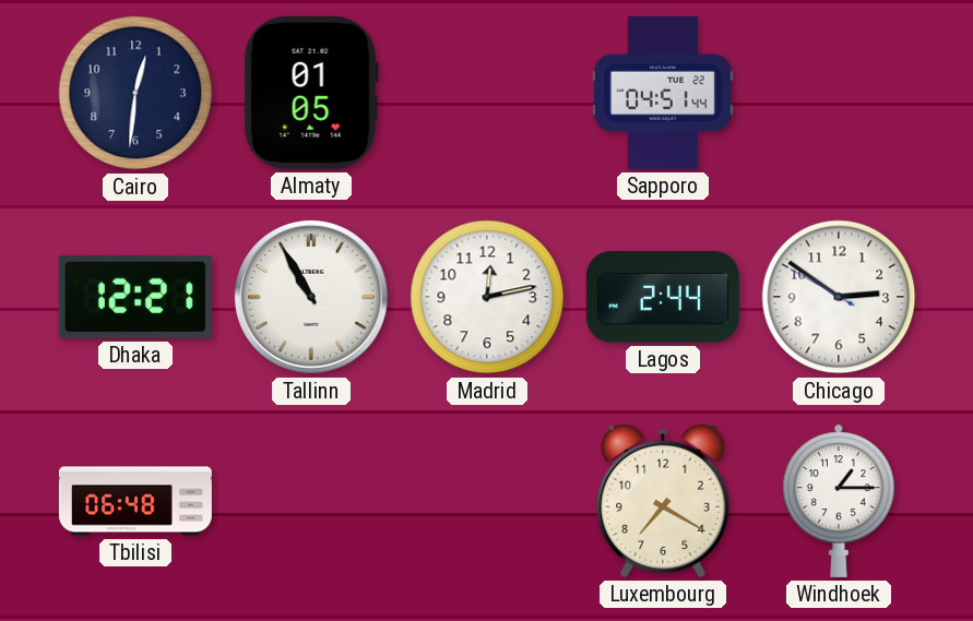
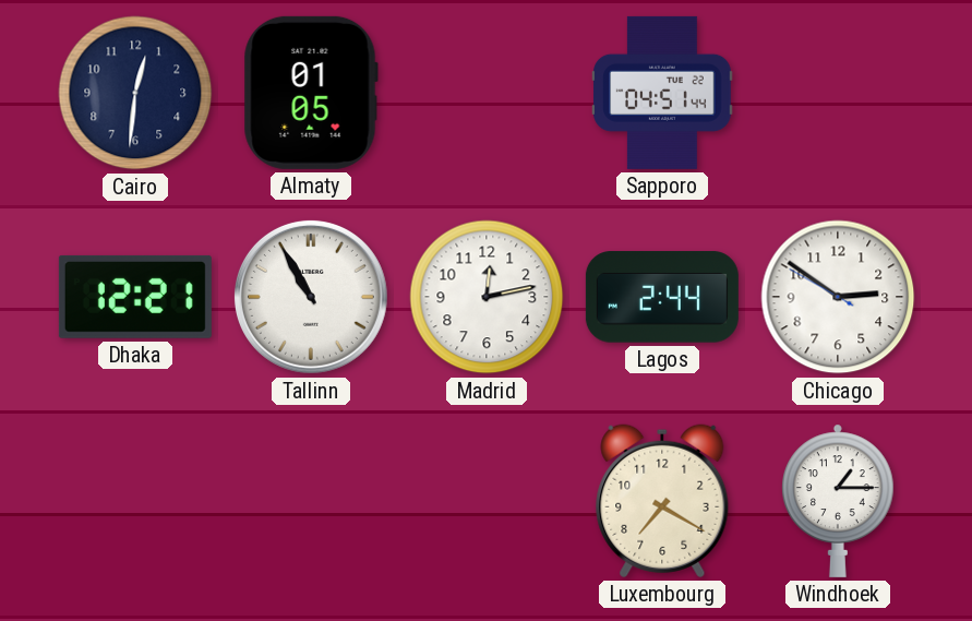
Tbilisi: 06:48 -> none (135, 501)
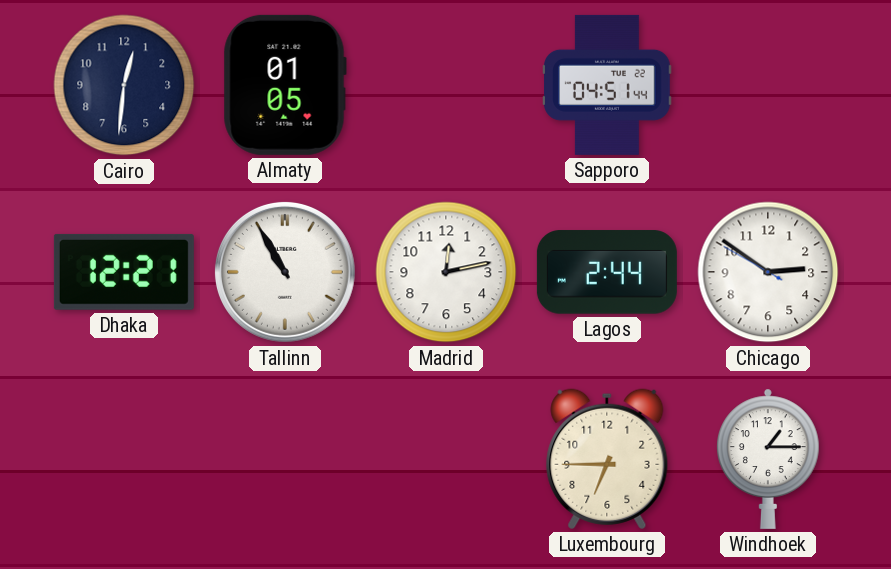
Luxembourg: 7:20 -> 6:45 (607, 459)
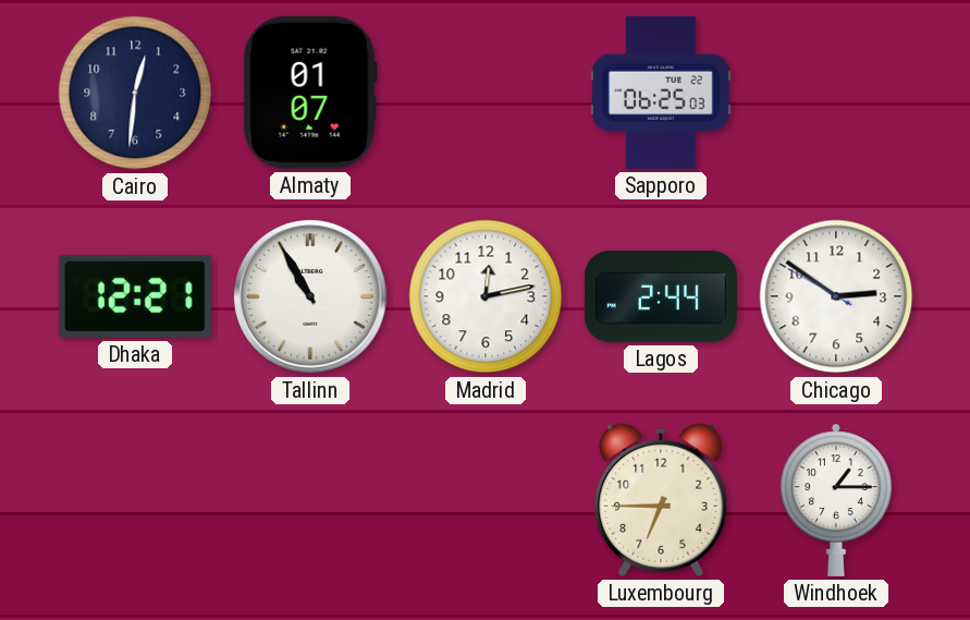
Almaty: 01:05 -> 01:07 (310, 93)
Sapporo: 04:51 -> 06:25 (661, 93)
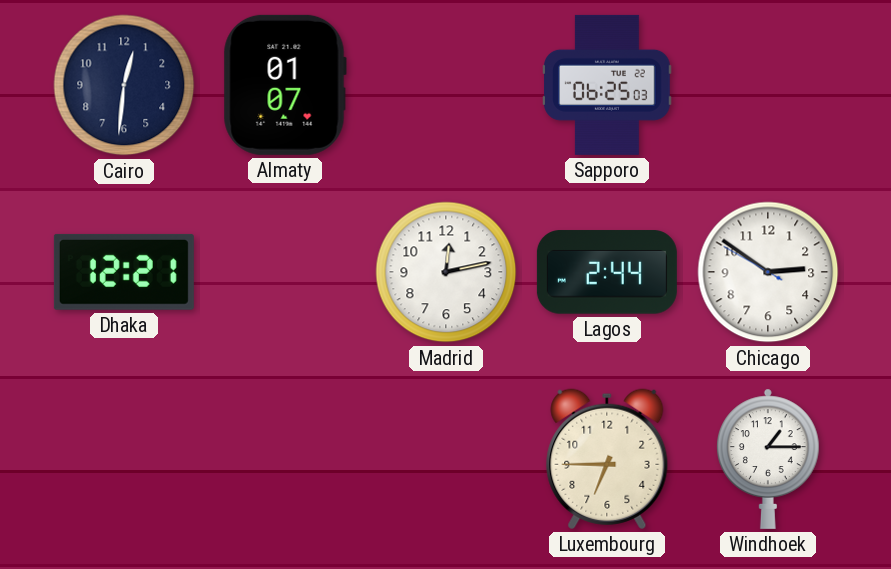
Tallinn: 10:55 -> none (310, 296)
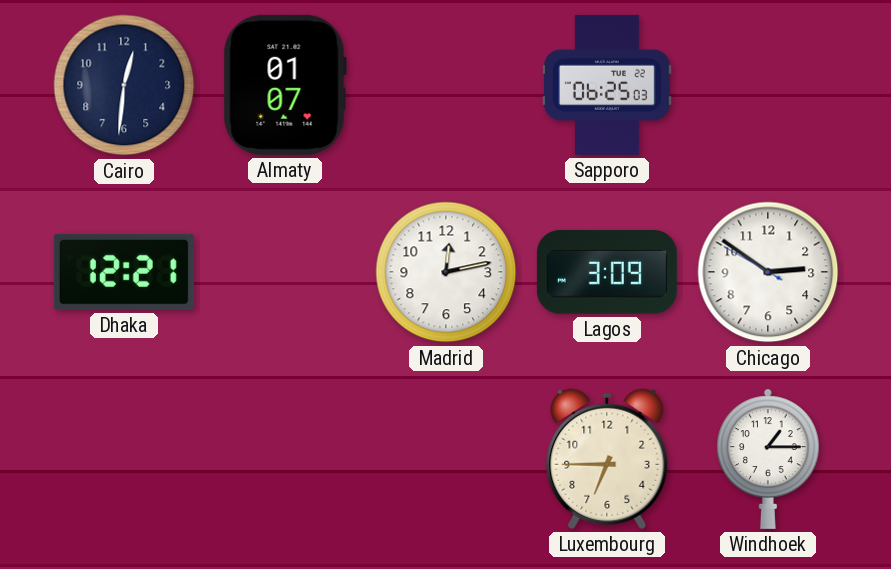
Lagos: 2:44 -> 3:09 (607, 272)
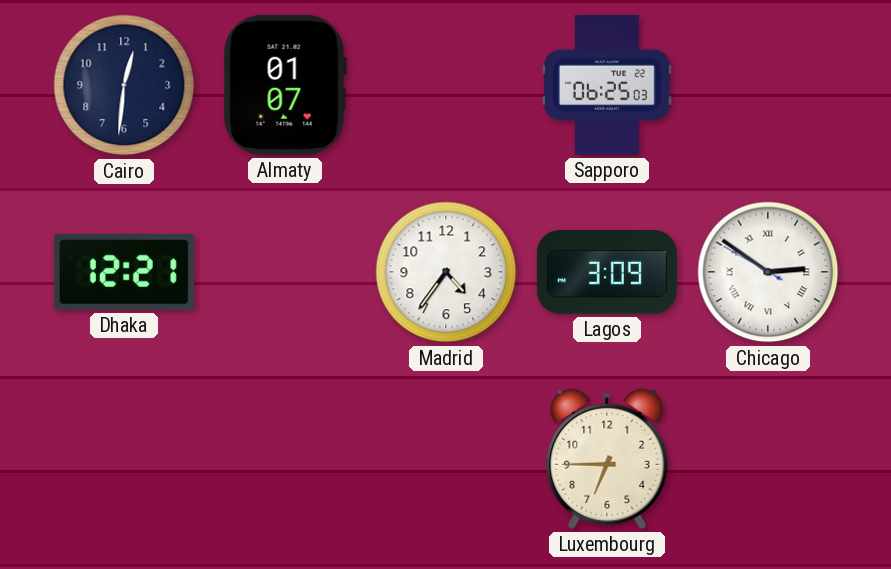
Madrid: 12:13 -> 4:36 (446, 272)
Chicago numerals: Arabic -> Roman (768, 272)
Windhoek: 1:15 -> none (769, 459)
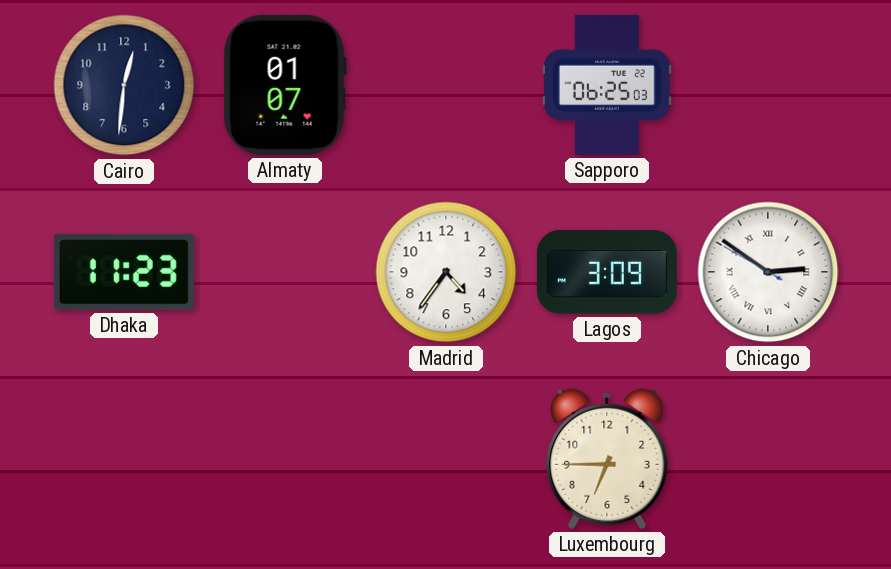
Dhaka: 12:21 -> 11:23 (124, 272)
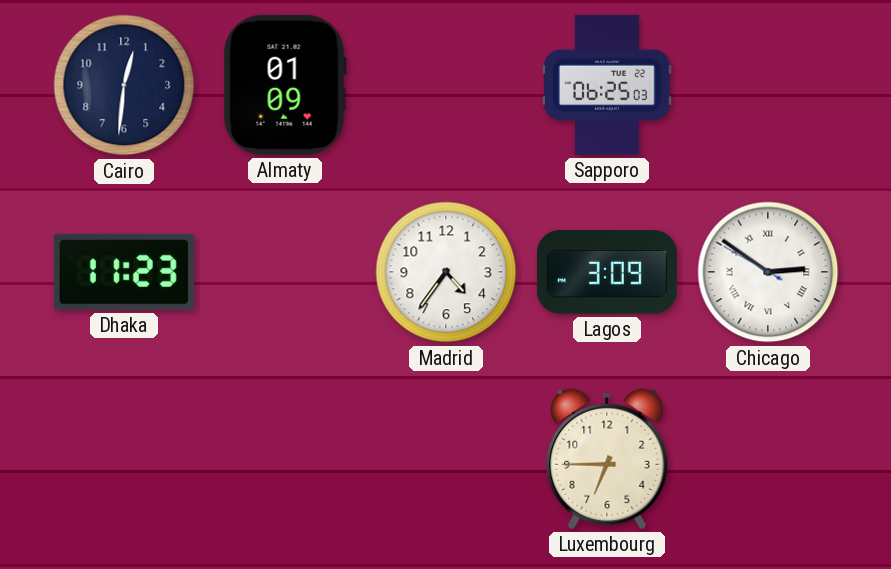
Almaty: 01:07 -> 01:09 (285, 85)
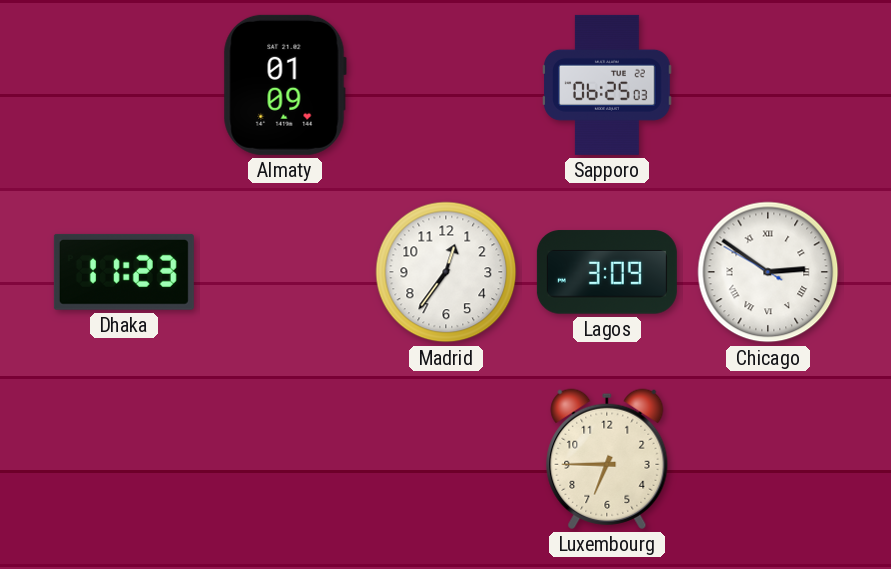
Cairo: 12:31 -> none (124, 85)
Madrid: 4:36 -> 12:36 (446, 272)
